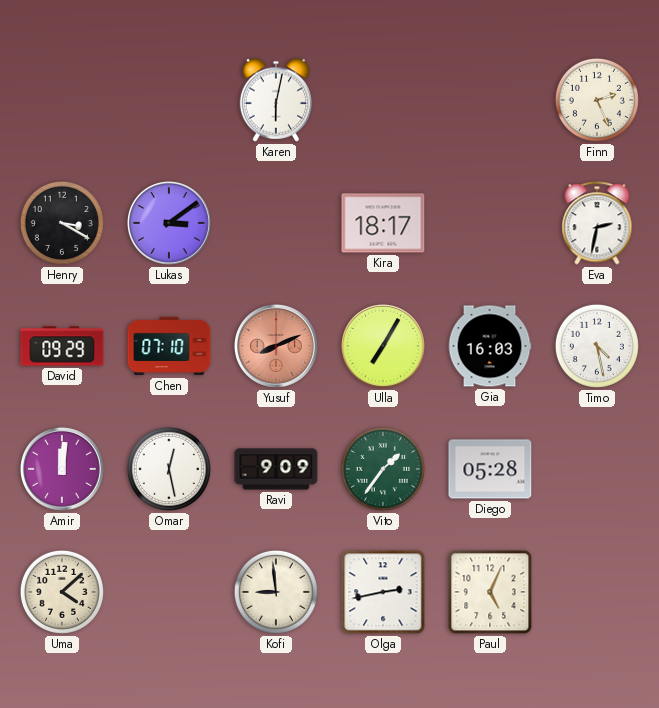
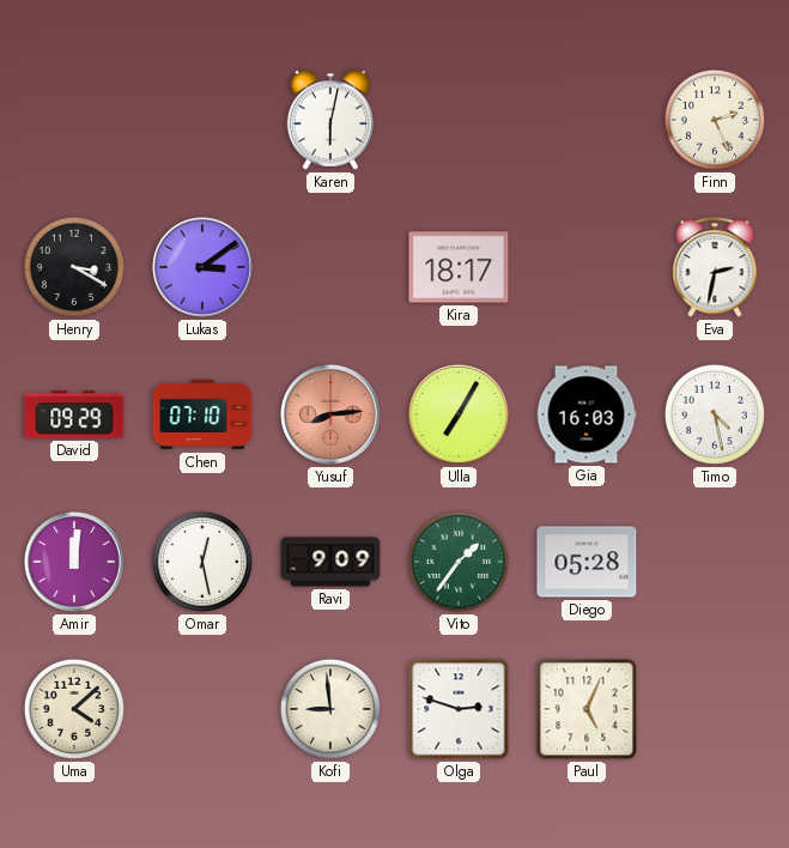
Yusuf: 8:11 -> 8:14 (330, 414)
Olga: 2:43 -> 2:48 (459, 709)
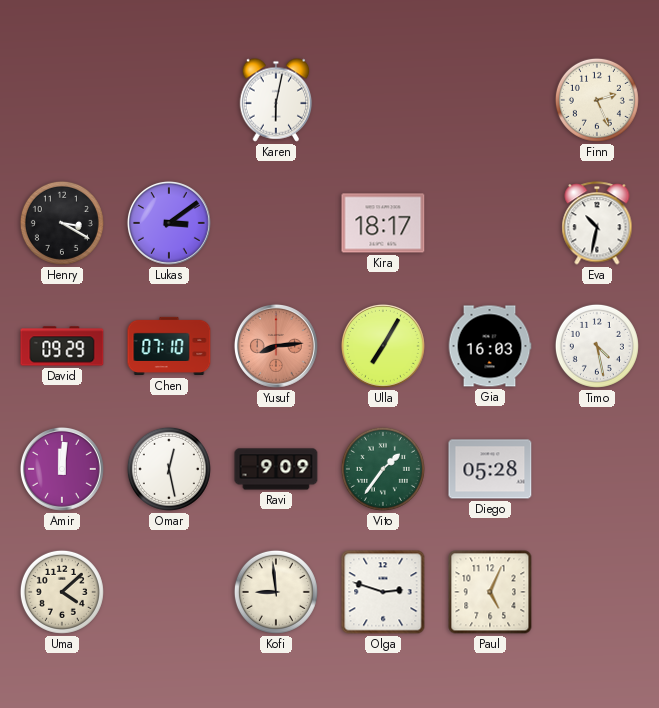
Eva: 2:32 -> 10:32 (597, 223)
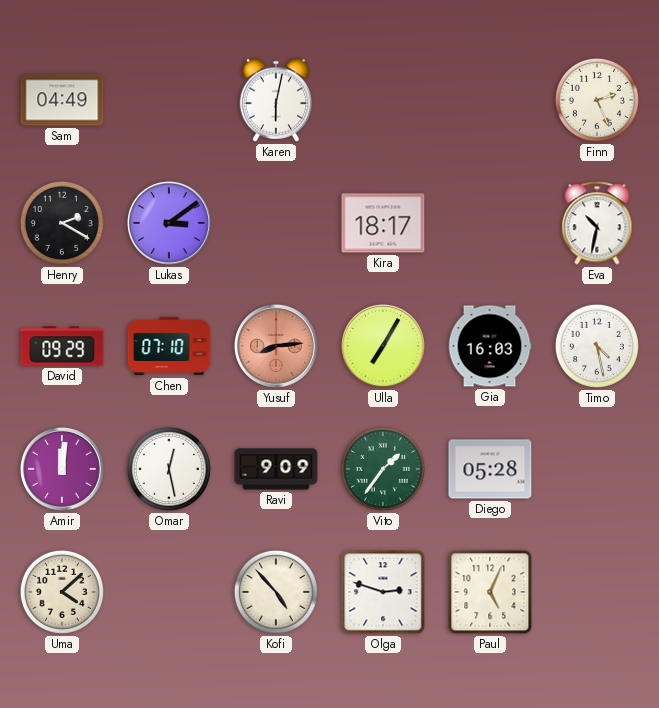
Sam: none -> 04:49 (62, 100)
Henry: 3:20 -> 2:20 (62, 223)
Kofi: 8:59 -> 4:53 (276, 592)
